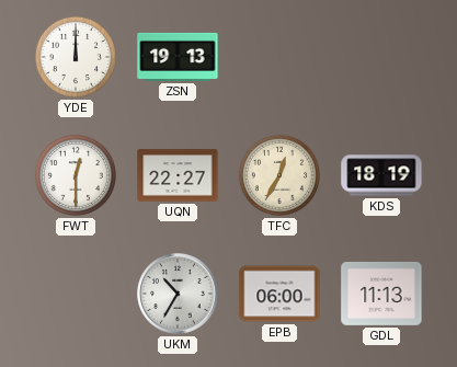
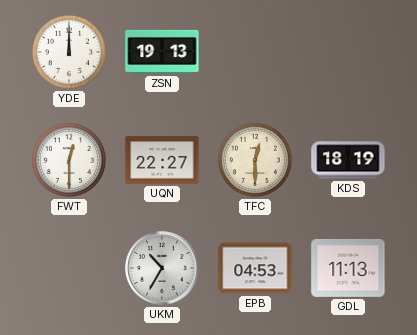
TFC: 12:35 -> 12:30 (255, 160)
EPB: 06:00 -> 04:53 (255, 268)
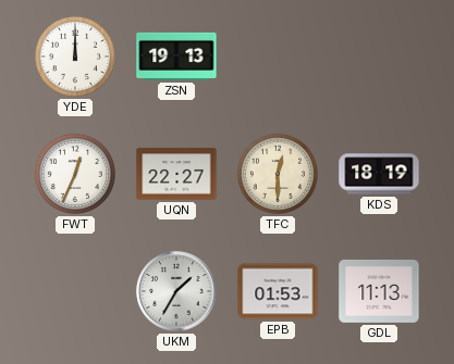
FWT: 12:30 -> 12:34 (75, 174)
UKM: 10:35 -> 1:35 (176, 291)
EPB: 04:53 -> 01:53 (278, 291)
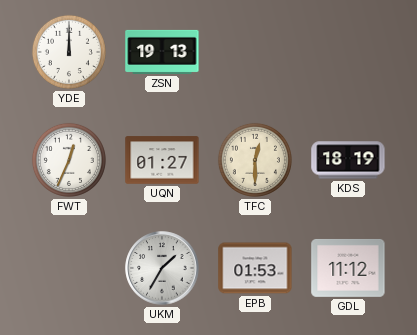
UQN: 22:27 -> 01:27 (162, 160)
GDL: 11:13 -> 11:12 (348, 268)
